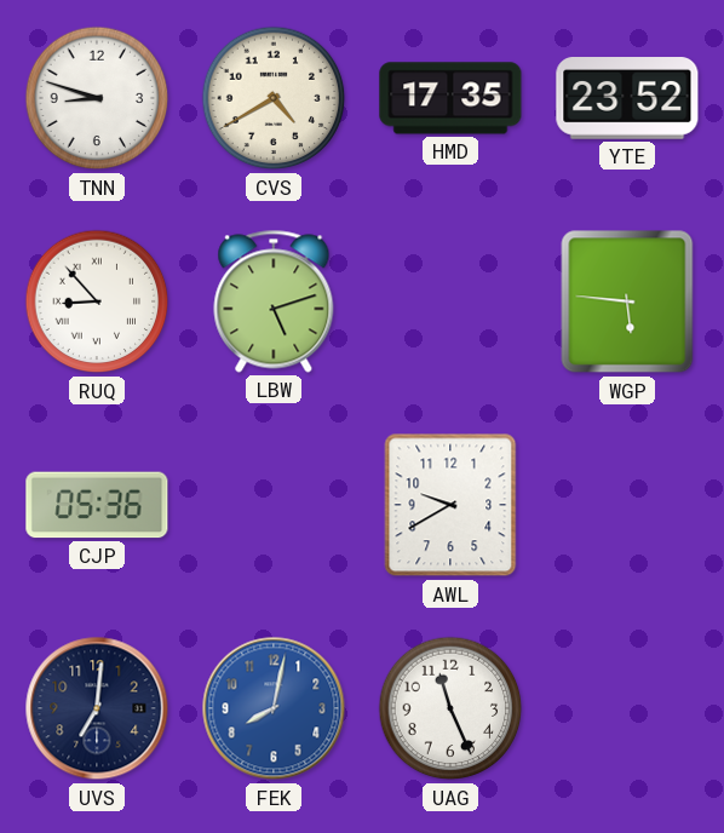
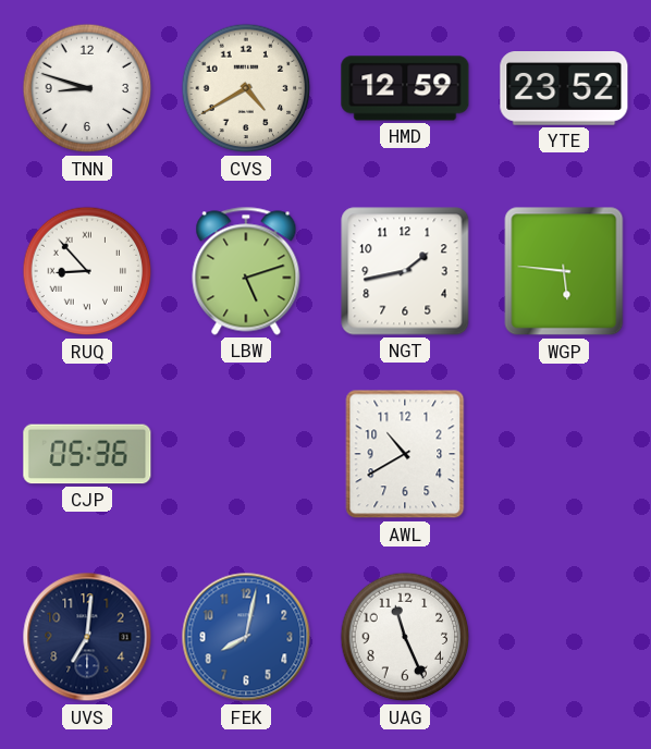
HMD: 17:35 -> 12:59 (405, 88)
NGT: none -> 1:43 (405, 271)
AWL: 9:40 -> 10:40 (405, 454)
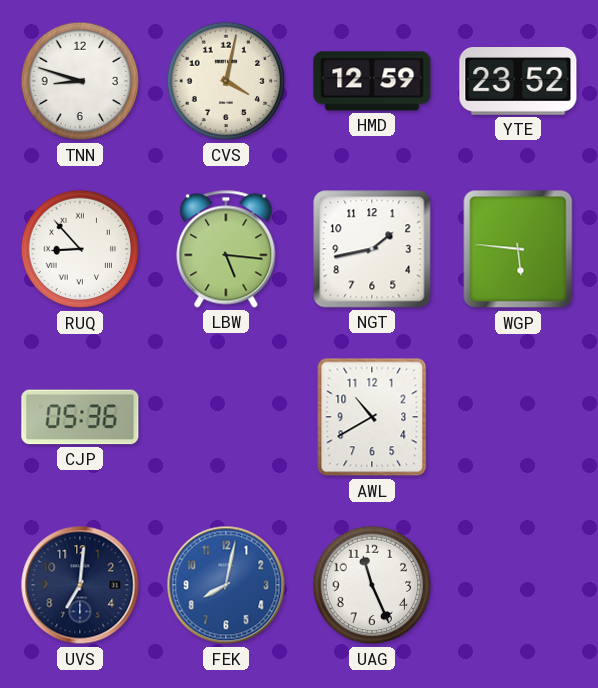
CVS: 4:40 -> 4:02 (226, 81)
LBW: 5:12 -> 5:16 (226, 249)
